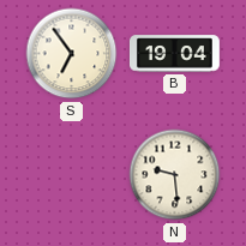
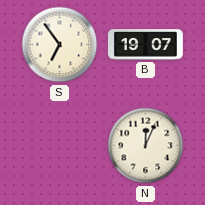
B: 19:04 -> 19:07 (146, 45)
N: 9:29 -> 12:04 (146, 146)
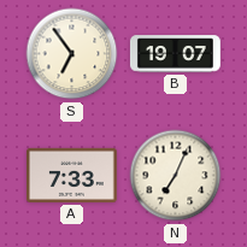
A: none -> 7:33 (72, 175)
N: 12:04 -> 7:04 (176, 176)
